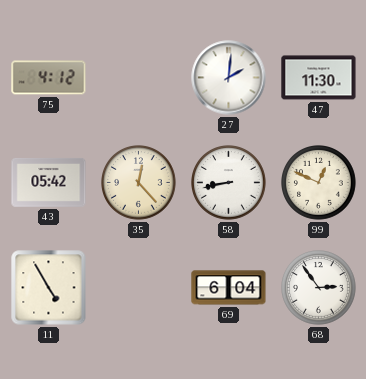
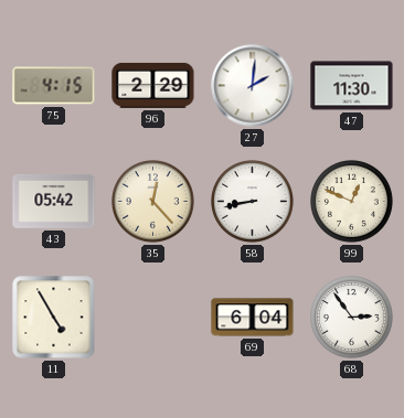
75: 4:12 -> 4:15 (54, 86)
96: none -> 2:29 (153, 85)
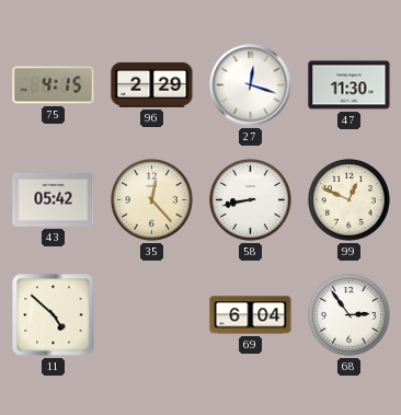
27: 2:01 -> 12:18 (251, 85)
11: 4:55 -> 4:52 (54, 315)
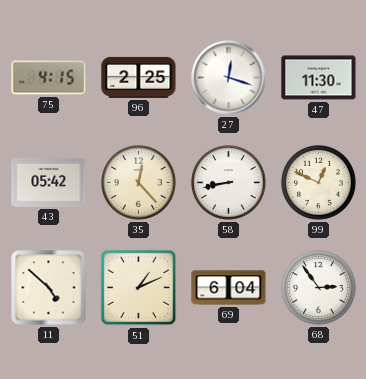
96: 2:29 -> 2:25 (139, 77)
51: none -> 1:11 (139, 288)
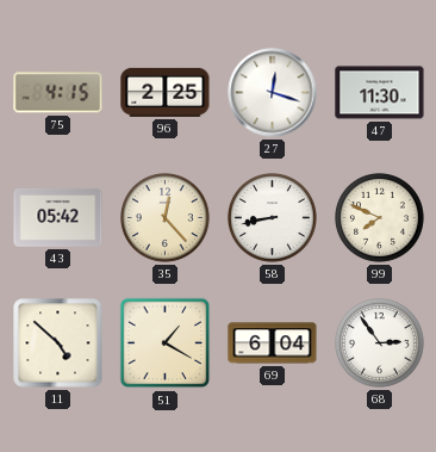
99: 12:49 -> 7:49 (380, 218)
51: 1:11 -> 1:20 (166, 343)
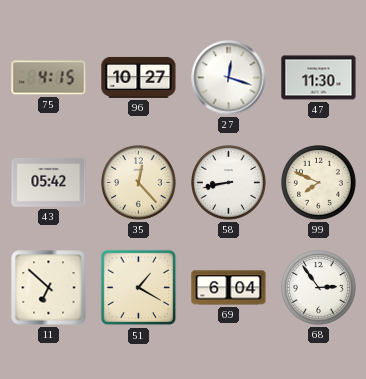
96: 2:25 -> 10:27 (139, 77)
11: 4:52 -> 6:52 (49, 288)
